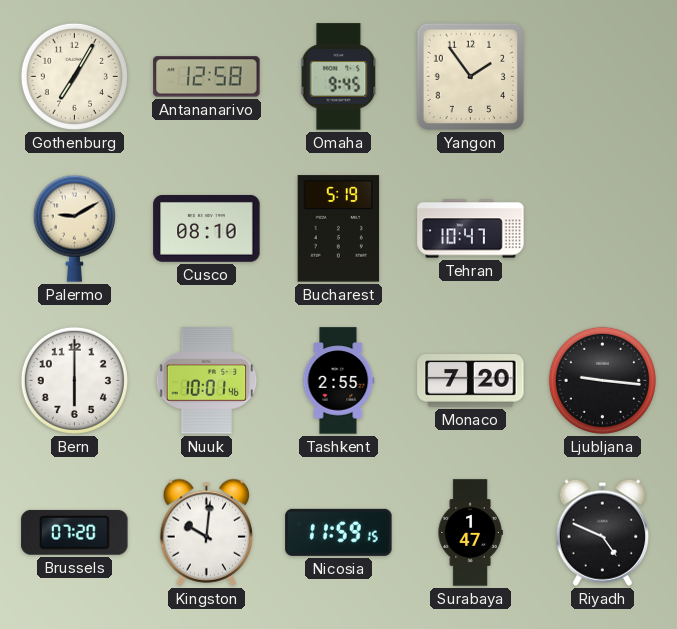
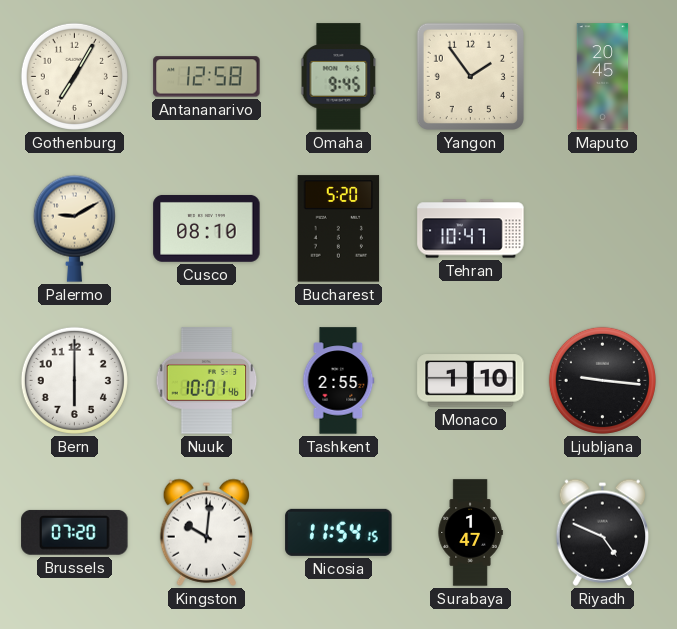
Maputo: none -> 20:45 (603, 77)
Bucharest: 5:19 -> 5:20 (339, 229)
Monaco: 7:20 -> 1:10 (471, 381)
Nicosia: 11:59 -> 11:54 (339, 532)
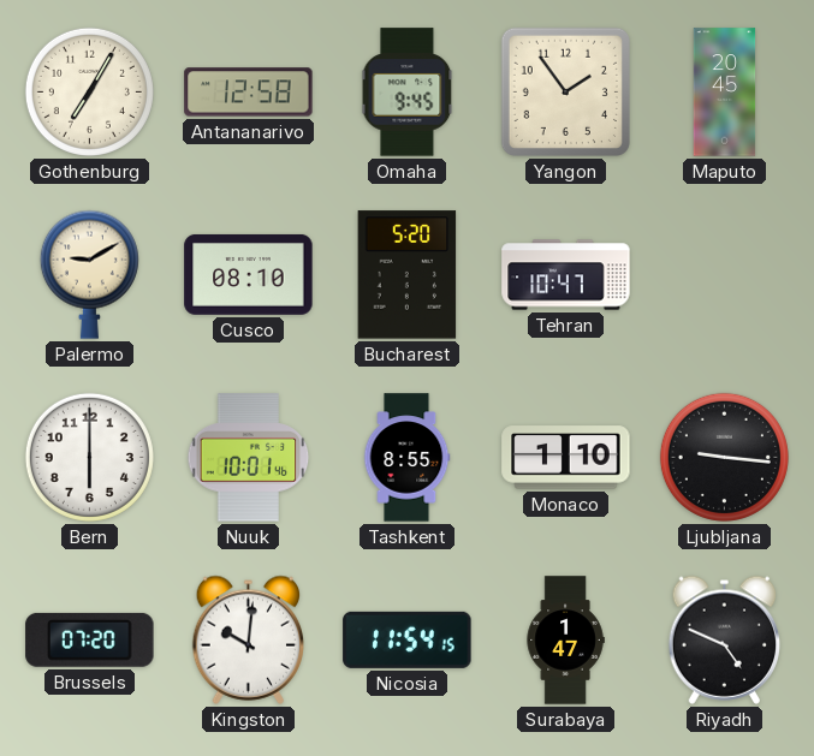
Tashkent: 2:55 -> 8:55 (406, 458)
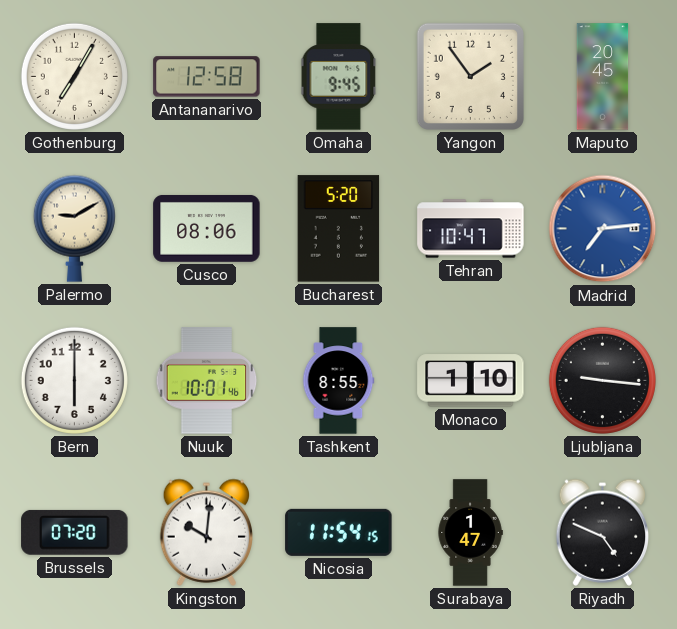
Cusco: 08:10 -> 08:06 (207, 228)
Madrid: none -> 7:14 (603, 229)
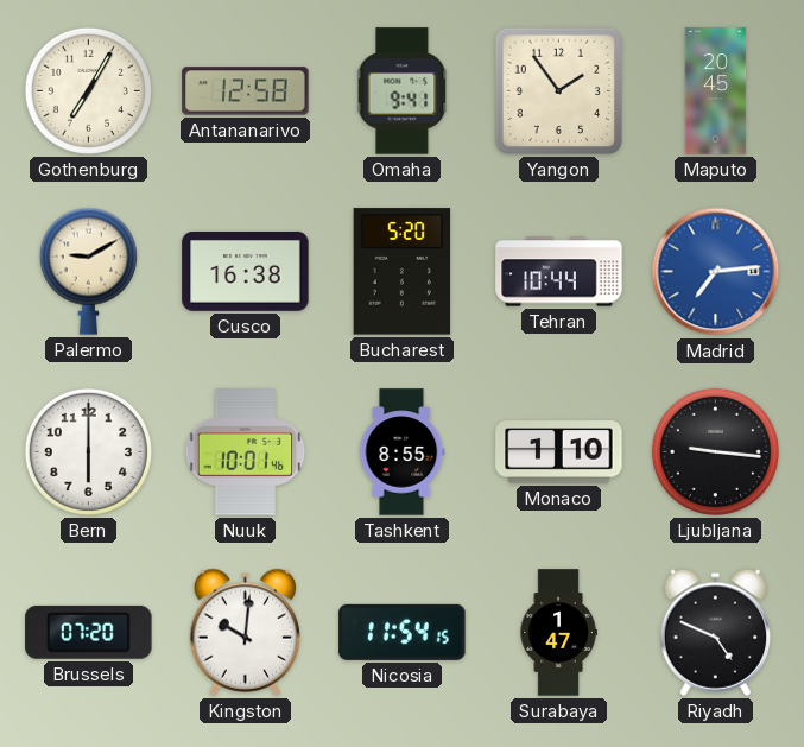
Omaha: 9:45 -> 9:41 (403, 91)
Cusco: 08:06 -> 16:38 (246, 271)
Tehran: 10:47 -> 10:44 (559, 272)
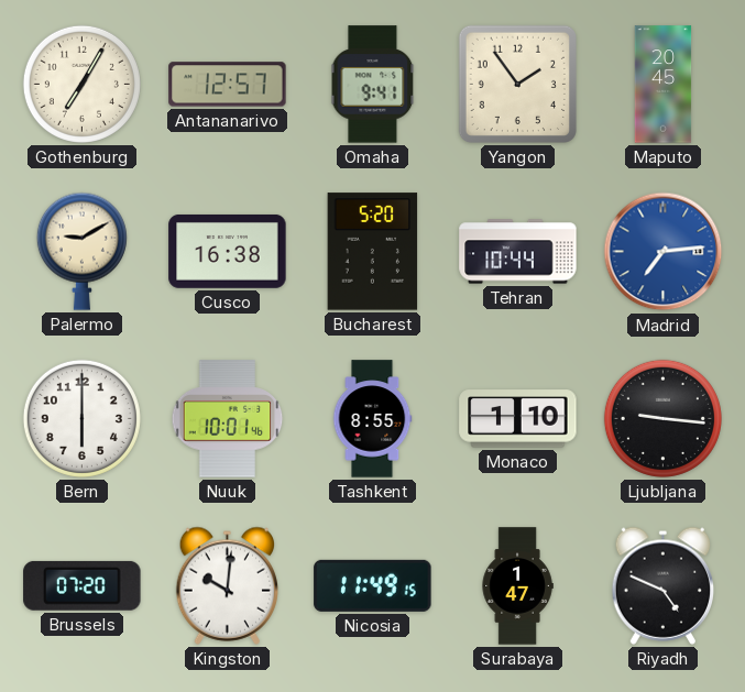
Antananarivo: 12:58 -> 12:57 (228, 85)
Nicosia: 11:54 -> 11:49 (373, 585)
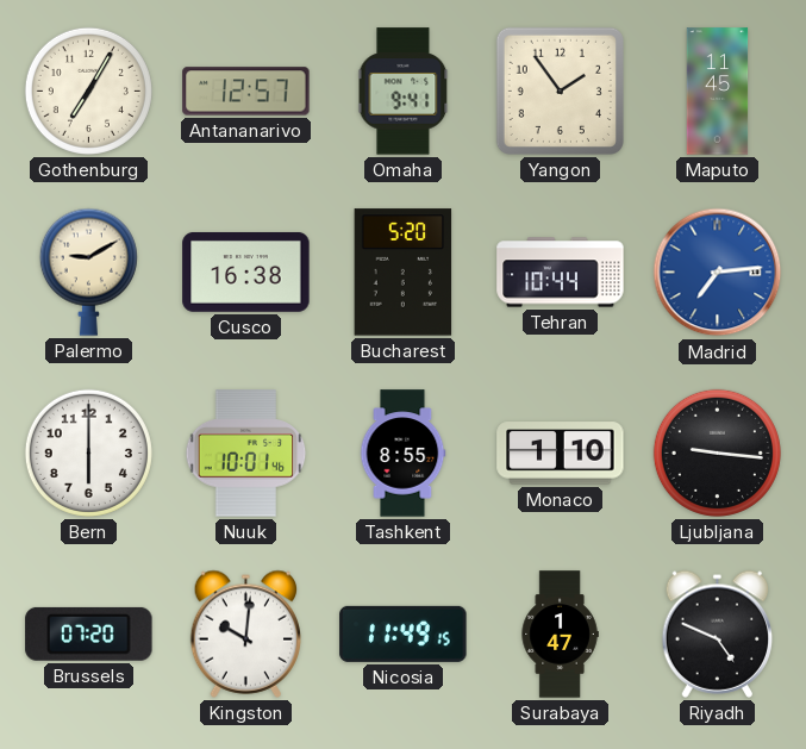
Maputo: 20:45 -> 11:45 (718, 92)
